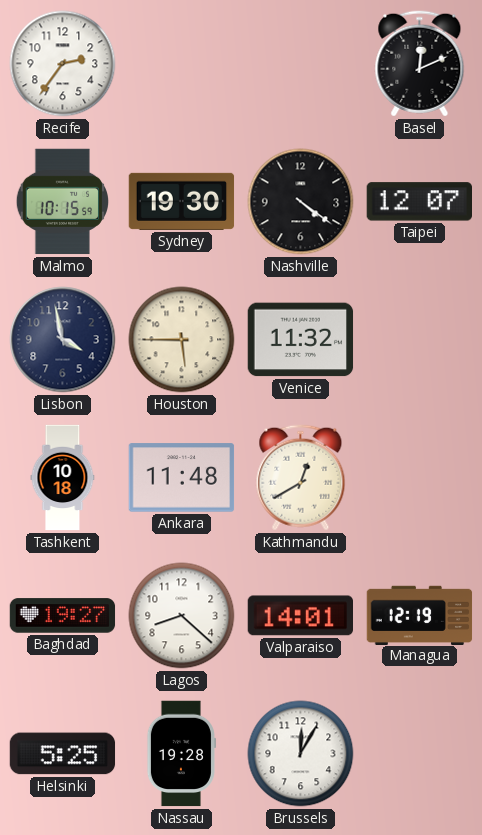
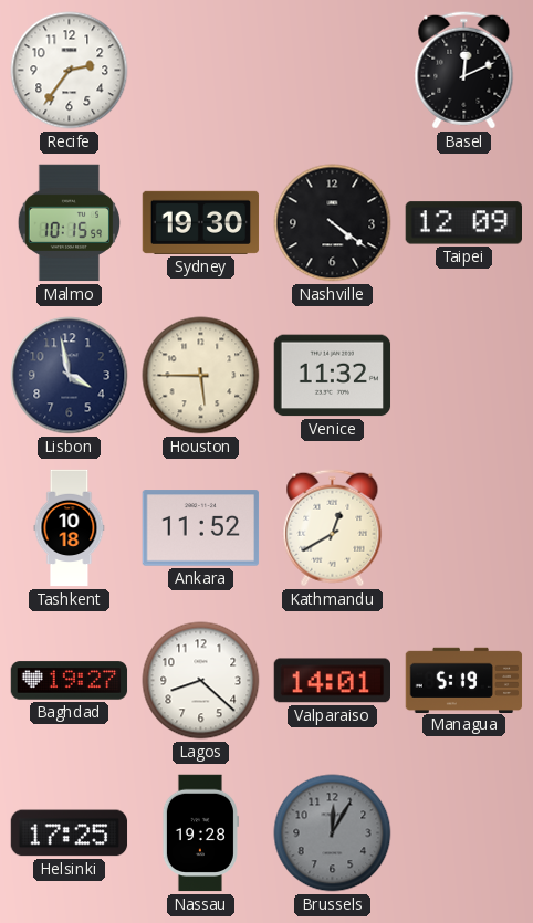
Taipei: 12:07 -> 12:09 (463, 223)
Ankara: 11:48 -> 11:52 (201, 528)
Managua: 12:19 -> 5:19 (464, 680)
Helsinki: 5:25 -> 17:25 (70, 833)
Brussels dial: white -> grey (333, 833)
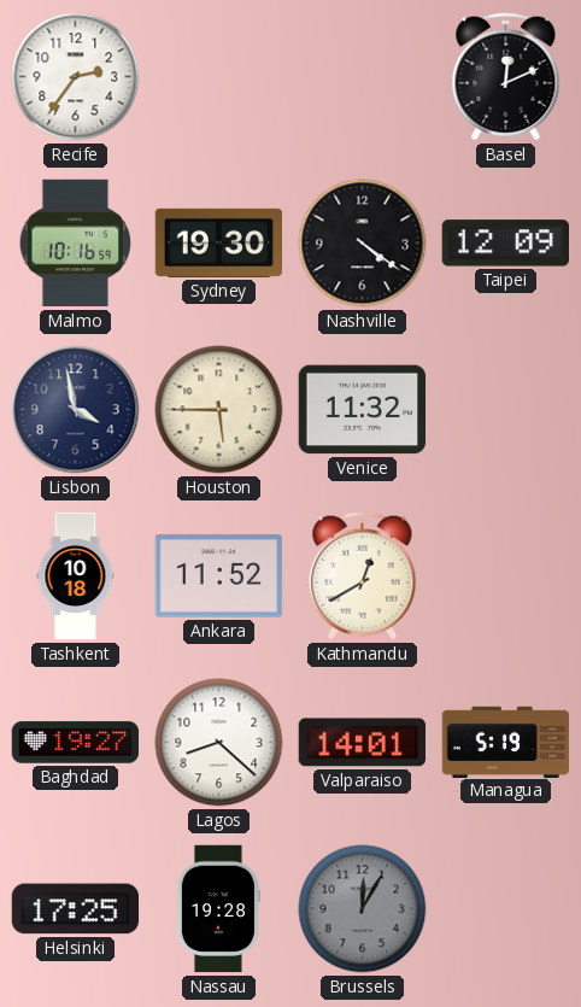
Malmo: 10:15 -> 10:16 (75, 244)
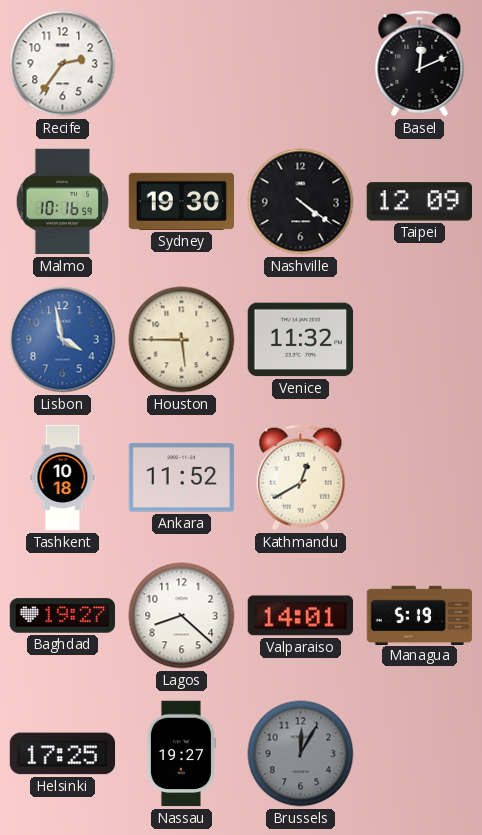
Lisbon dial: navy -> blue (63, 340)
Nassau: 19:28 -> 19:27 (181, 754)
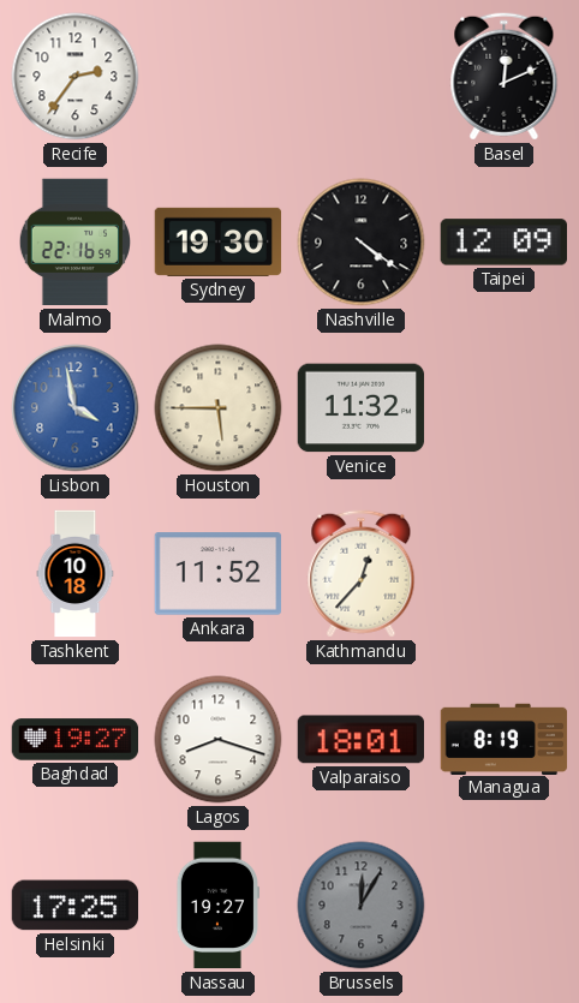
Malmo: 10:16 -> 22:16 (74, 243)
Kathmandu: 12:40 -> 12:37 (362, 574)
Lagos: 8:22 -> 8:18 (219, 740)
Valparaiso: 14:01 -> 18:01 (360, 740)
Managua: 5:19 -> 8:19 (505, 739)
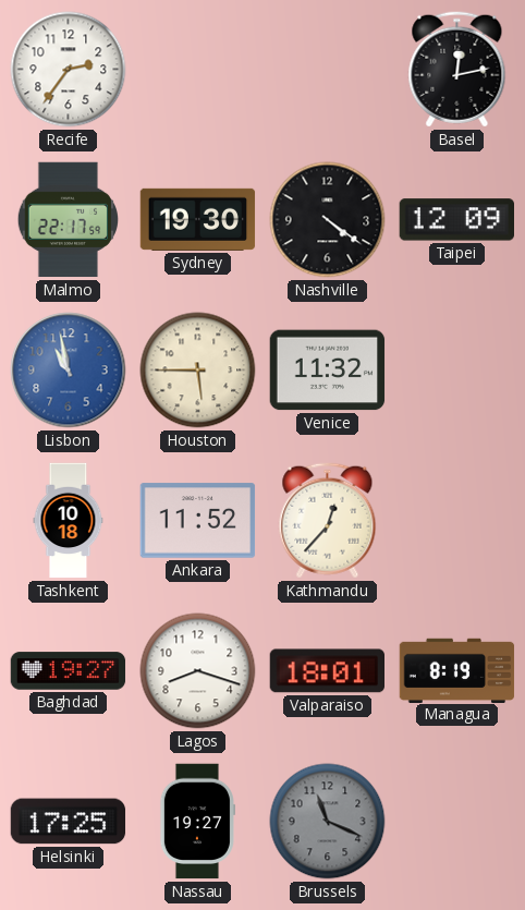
Basel: 12:11 -> 12:13 (457, 70)
Malmo: 22:16 -> 22:17 (68, 220)
Lisbon: 3:58 -> 10:58 (69, 371)
Brussels: 12:05 -> 11:19 (328, 822)
